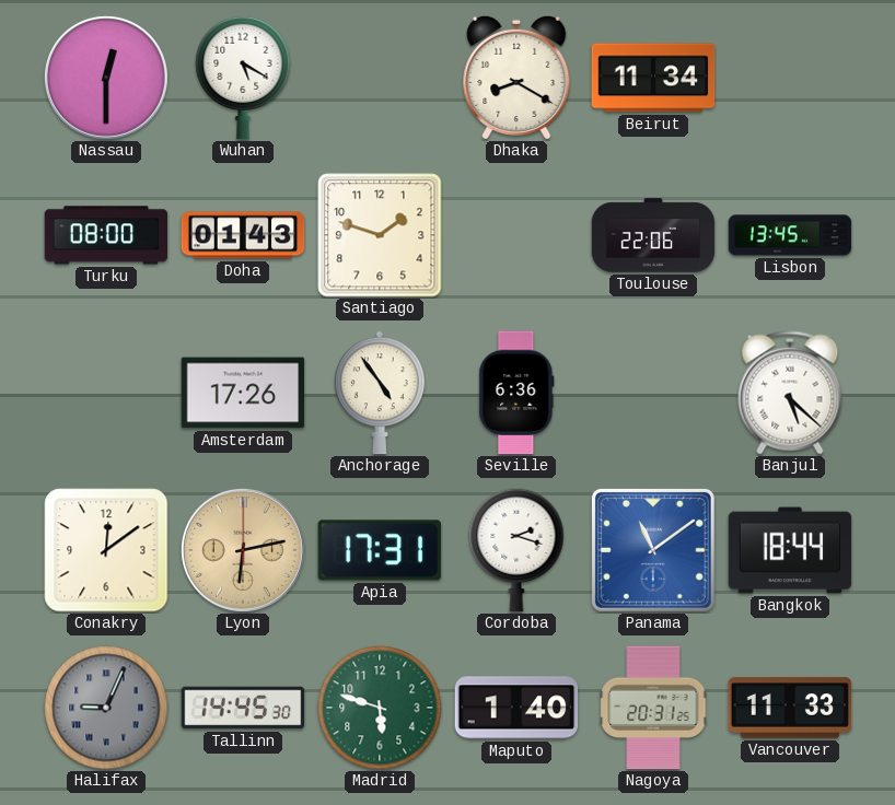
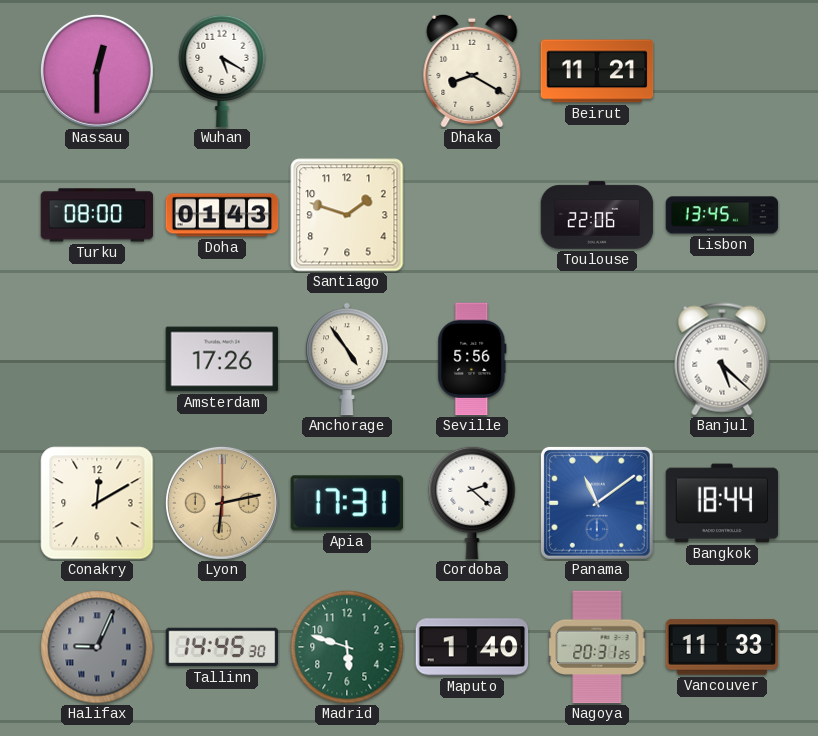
Beirut: 11:34 -> 11:21 (597, 71)
Seville: 6:36 -> 5:56 (472, 359)
Conakry: 12:09 -> 12:10 (97, 503)
Cordoba: 2:18 -> 2:22 (472, 503)
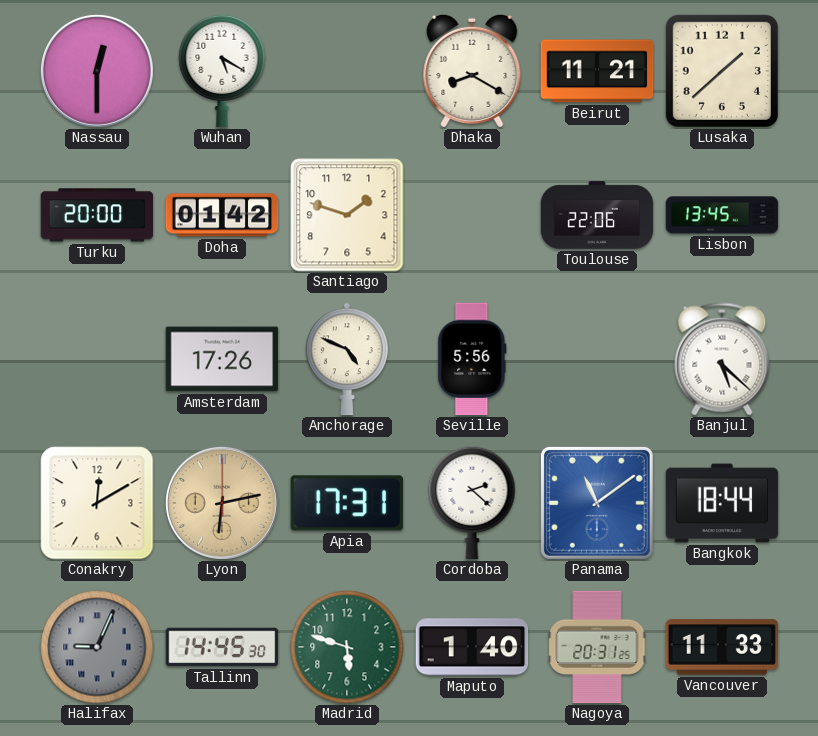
Lusaka: none -> 1:38 (722, 71)
Turku: 08:00 -> 20:00 (97, 215)
Doha: 01:43 -> 01:42 (222, 215)
Anchorage: 4:54 -> 4:49 (348, 359)
